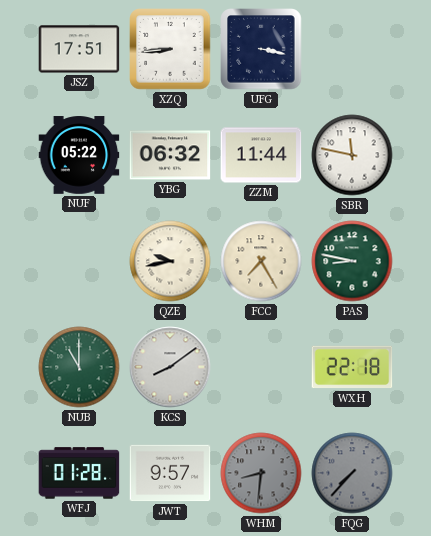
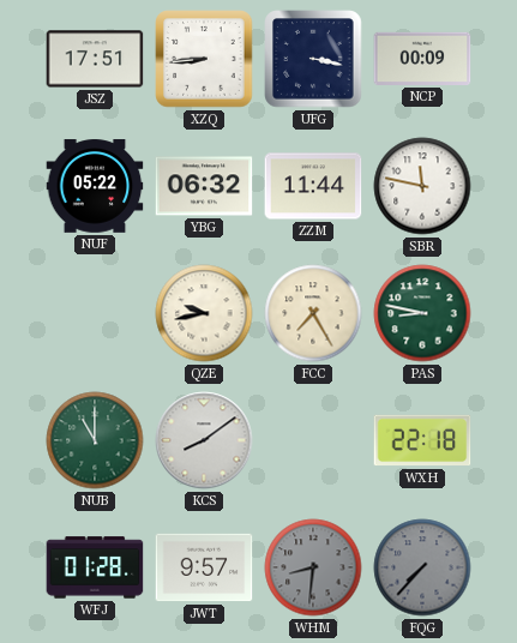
NCP: none -> 00:09 (422, 59)
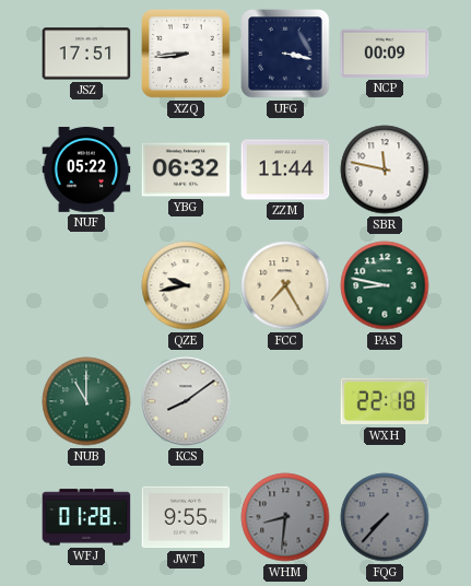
JWT: 9:57 -> 9:55 (186, 517)
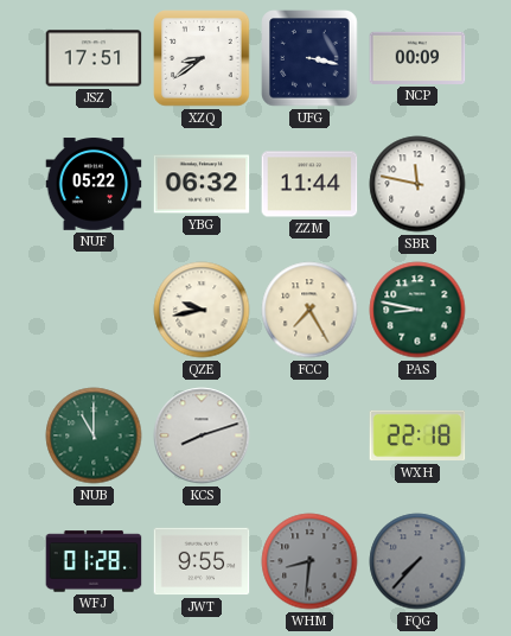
XZQ: 8:44 -> 8:39 (202, 58)
KCS: 8:09 -> 8:12 (202, 435)
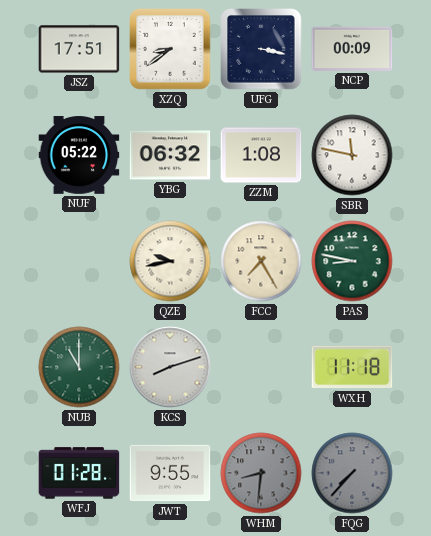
ZZM: 11:44 -> 1:08 (261, 155)
WXH: 22:18 -> 11:18 (352, 367)
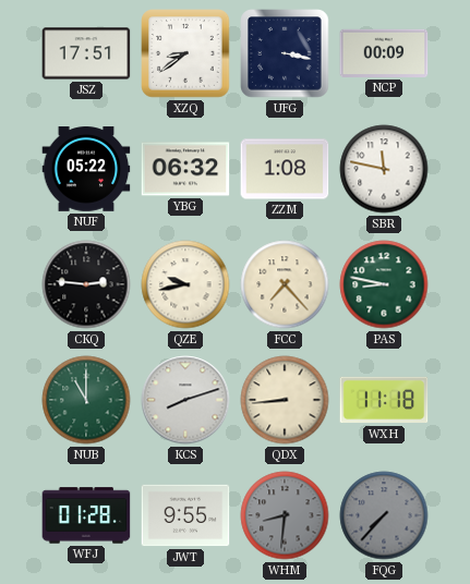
CKQ: none -> 2:46 (86, 284)
FCC: 7:25 -> 7:23 (285, 284)
QDX: none -> 8:44 (285, 400)
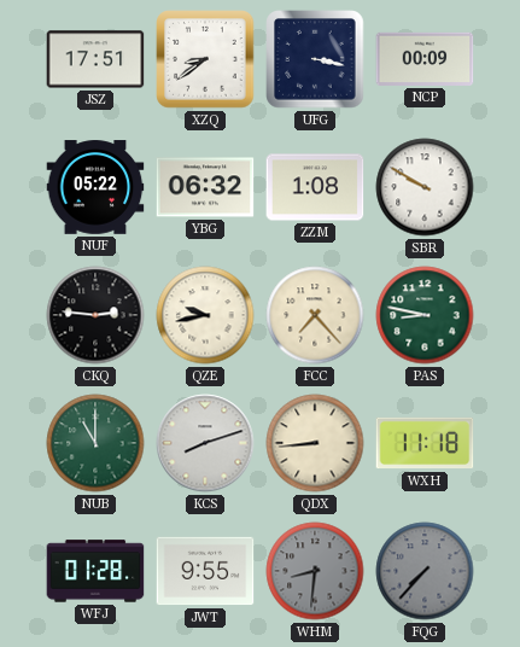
SBR: 11:47 -> 9:50 (425, 187)
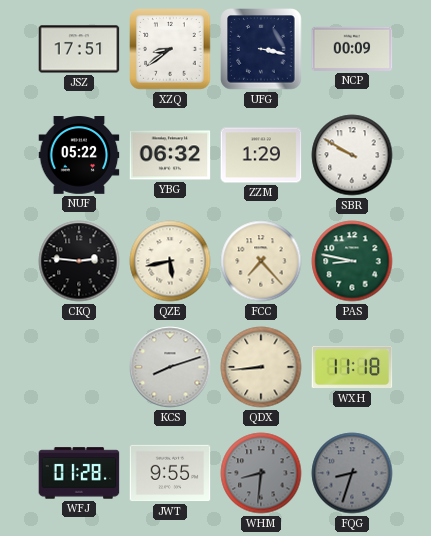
ZZM: 1:08 -> 1:29 (261, 155)
QZE: 9:43 -> 5:43 (170, 261)
NUB: 11:00 -> none (95, 443)
FQG: 7:37 -> 8:33 (352, 473)
